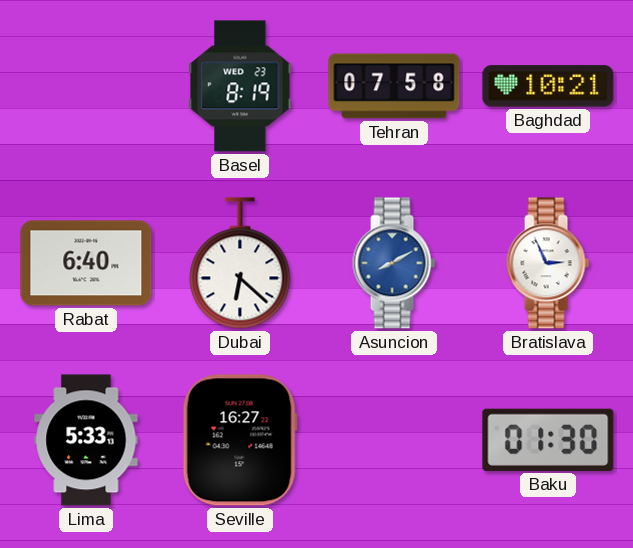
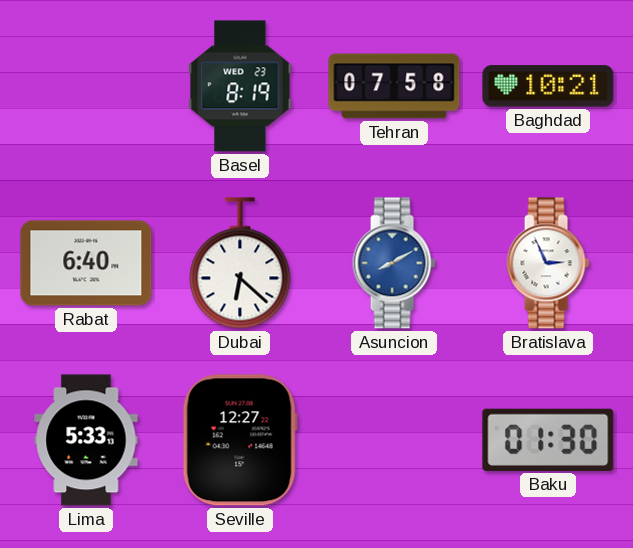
Seville: 16:27 -> 12:27 (240, 440)
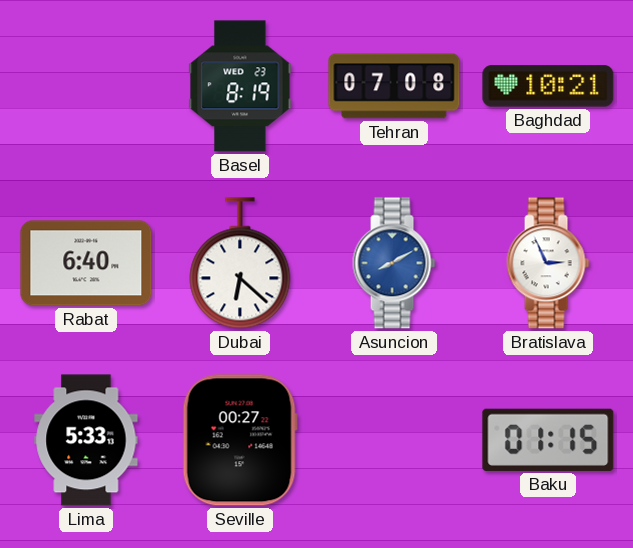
Tehran: 07:58 -> 07:08 (394, 86)
Seville: 12:27 -> 00:27 (240, 440)
Baku: 01:30 -> 01:15 (548, 440)
